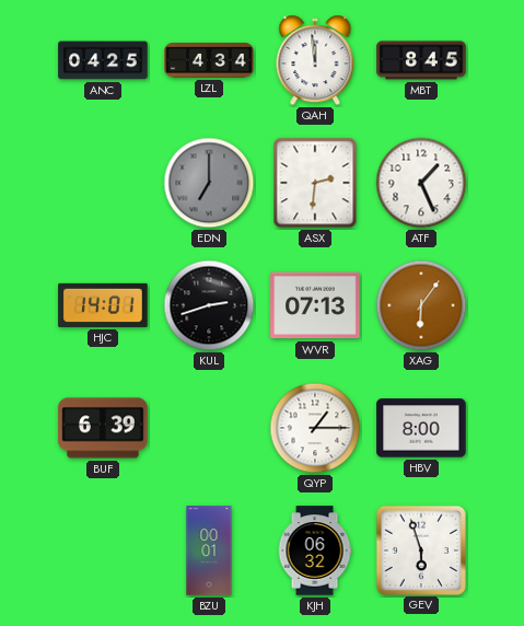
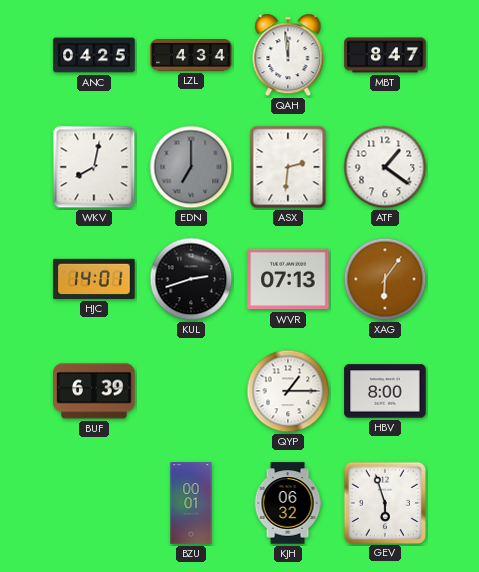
MBT: 8:45 -> 8:47 (385, 55)
WKV: none -> 8:02 (94, 167)
ATF: 1:26 -> 1:21 (385, 167)
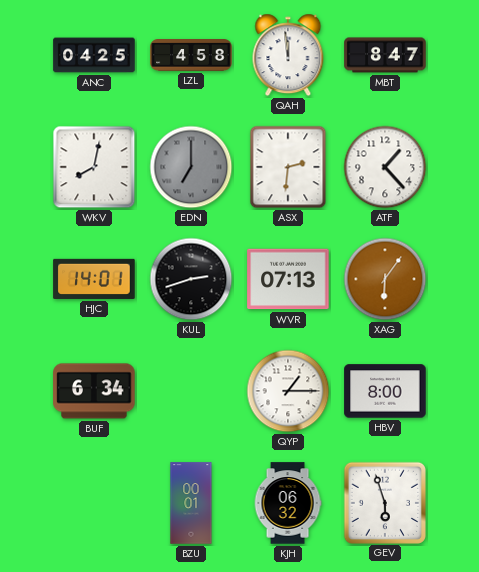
LZL: 4:34 -> 4:58 (191, 56)
ATF: 1:21 -> 1:23 (385, 167)
BUF: 6:39 -> 6:34 (94, 391)
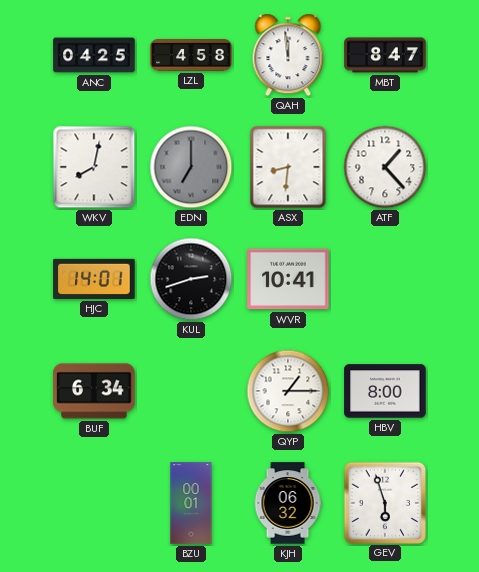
ASX: 2:31 -> 8:31 (288, 167)
WVR: 07:13 -> 10:41 (288, 279)
XAG: 6:06 -> none (385, 279)
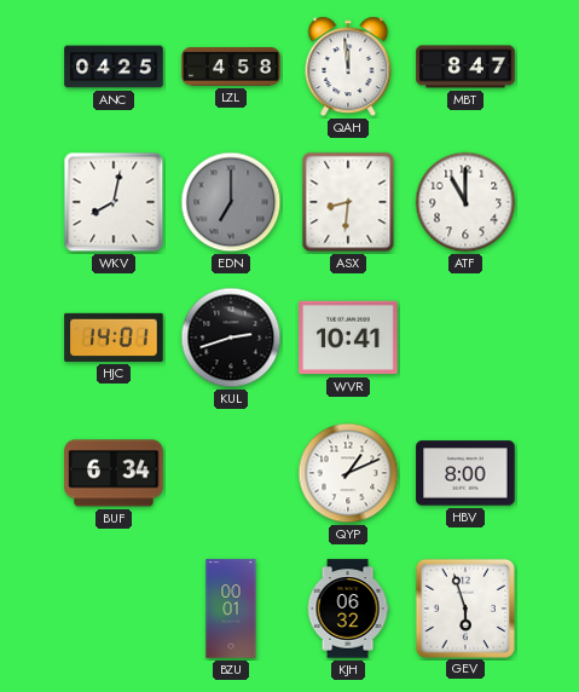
ATF: 1:23 -> 11:00 (465, 202)
QYP: 1:15 -> 1:11 (348, 473)
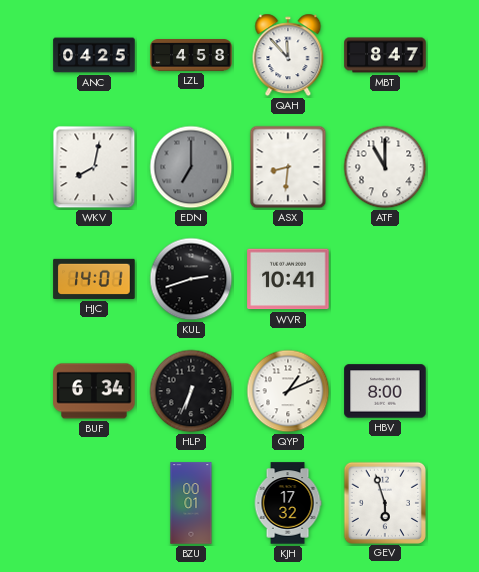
QAH: 11:59 -> 11:53 (288, 55)
HLP: none -> 6:34 (191, 391)
KJH: 06:32 -> 17:32 (288, 503)
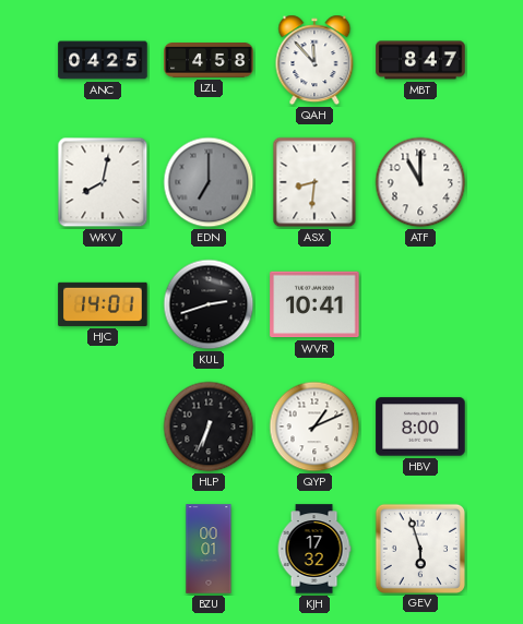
BUF: 6:34 -> none (94, 391)
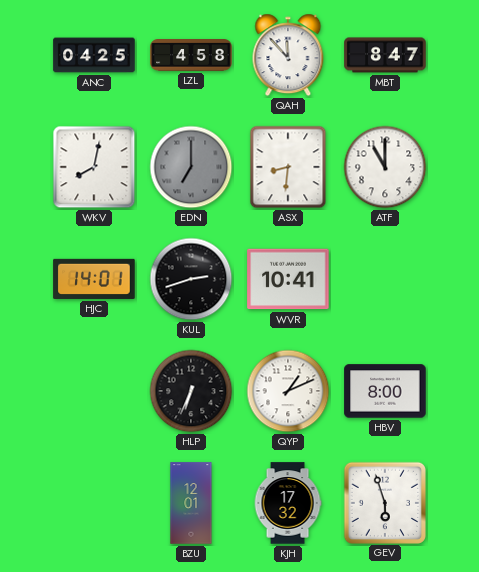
BZU: 00:01 -> 12:01 (191, 503)
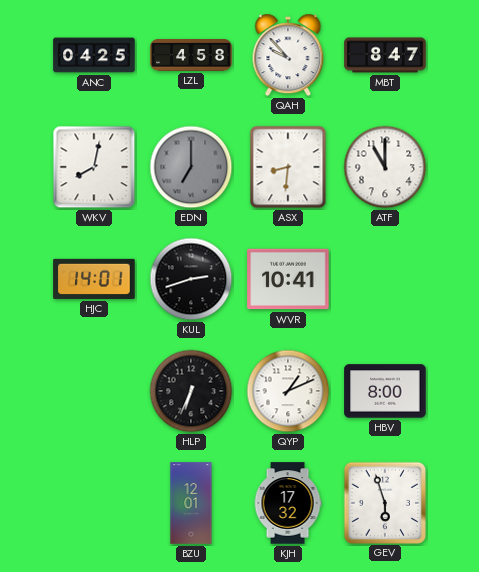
QAH: 11:53 -> 9:53 (288, 55)
